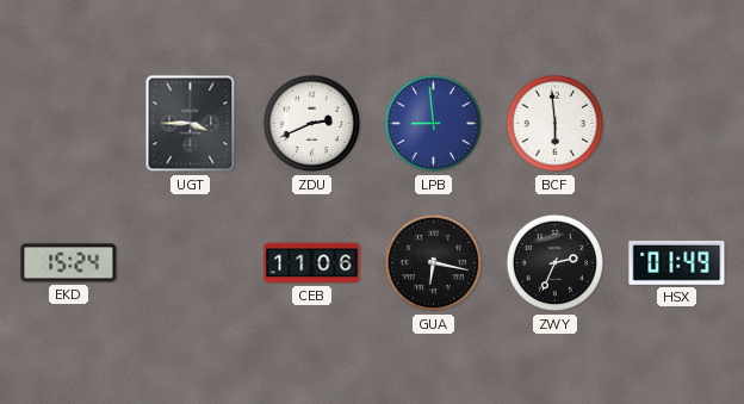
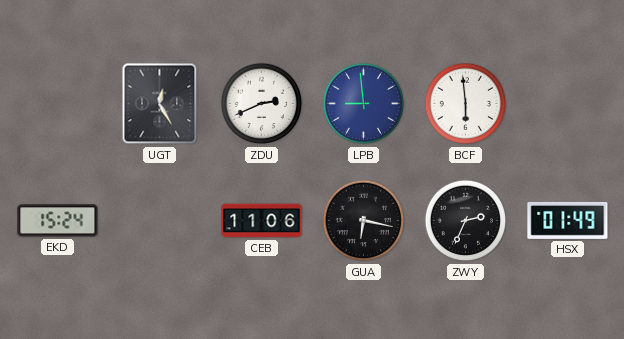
UGT: 3:45 -> 12:25 (160, 104)
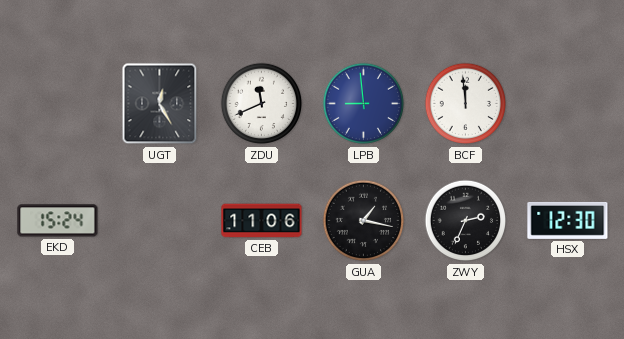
ZDU: 2:41 -> 11:41 (262, 104)
BCF: 5:59 -> 11:59 (466, 104)
GUA: 6:17 -> 1:17 (364, 221)
HSX: 01:49 -> 12:30 (568, 220)
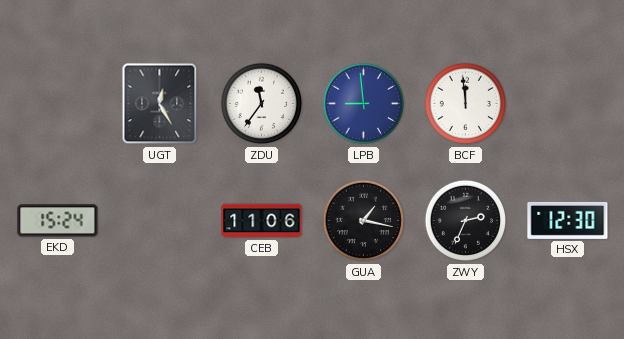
ZDU: 11:41 -> 11:36 (262, 104)
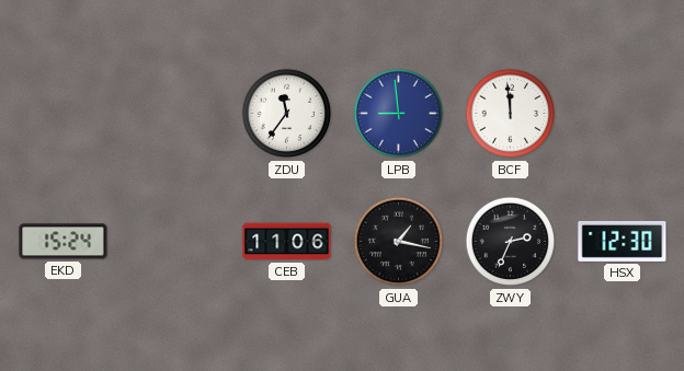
UGT: 12:25 -> none (160, 104)
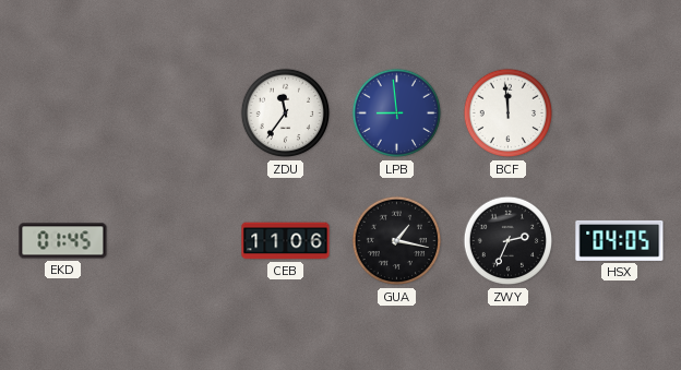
EKD: 15:24 -> 01:45 (63, 241)
HSX: 12:30 -> 04:05 (620, 240)
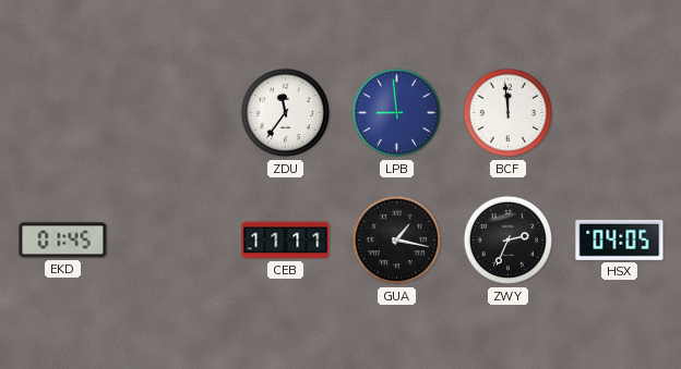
CEB: 11:06 -> 11:11 (286, 241)
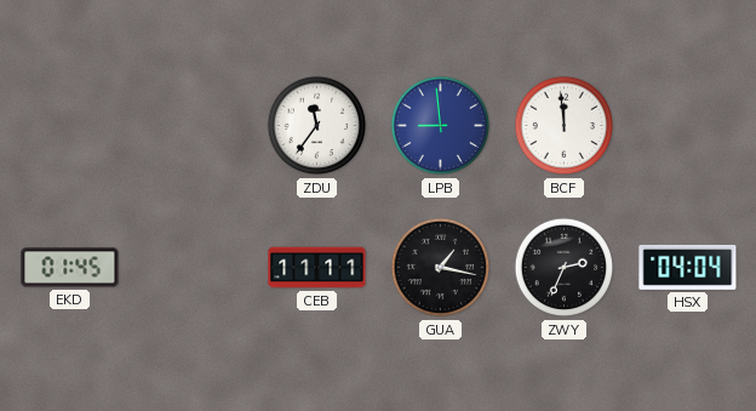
HSX: 04:05 -> 04:04 (688, 267)
